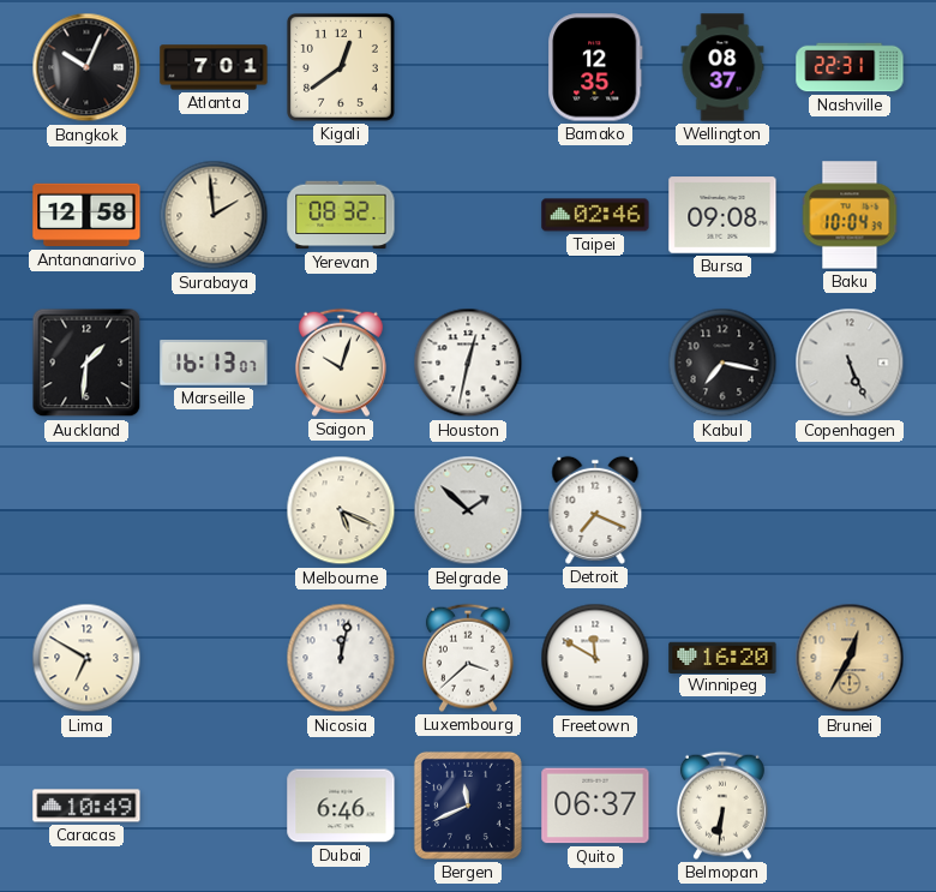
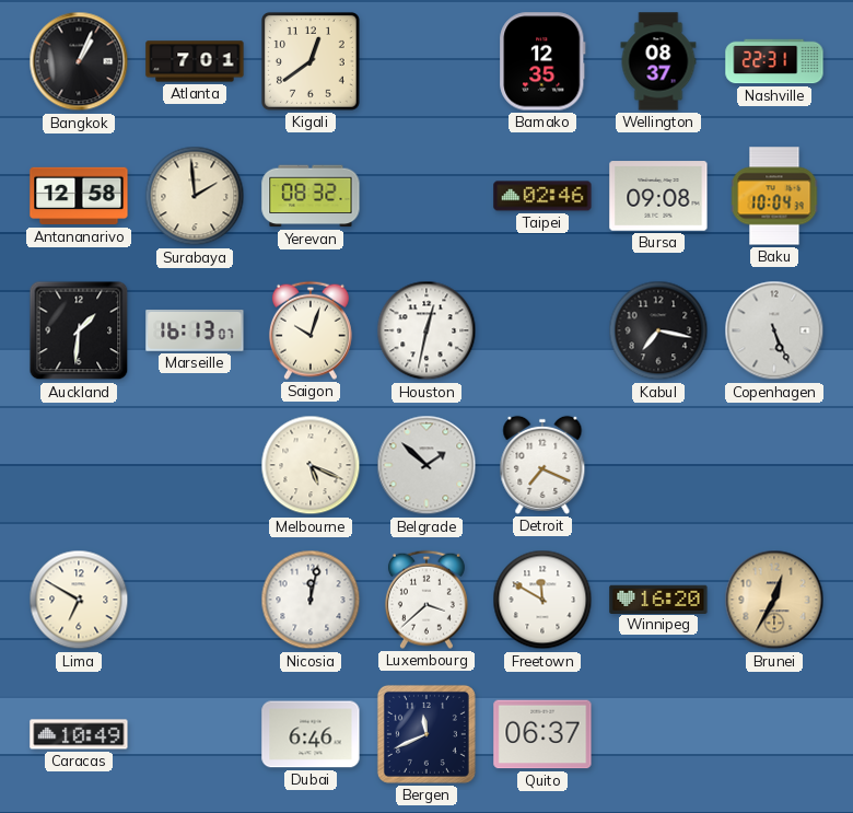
Bangkok: 10:04 -> 1:04 (79, 61)
Belmopan: 6:31 -> none (722, 806)
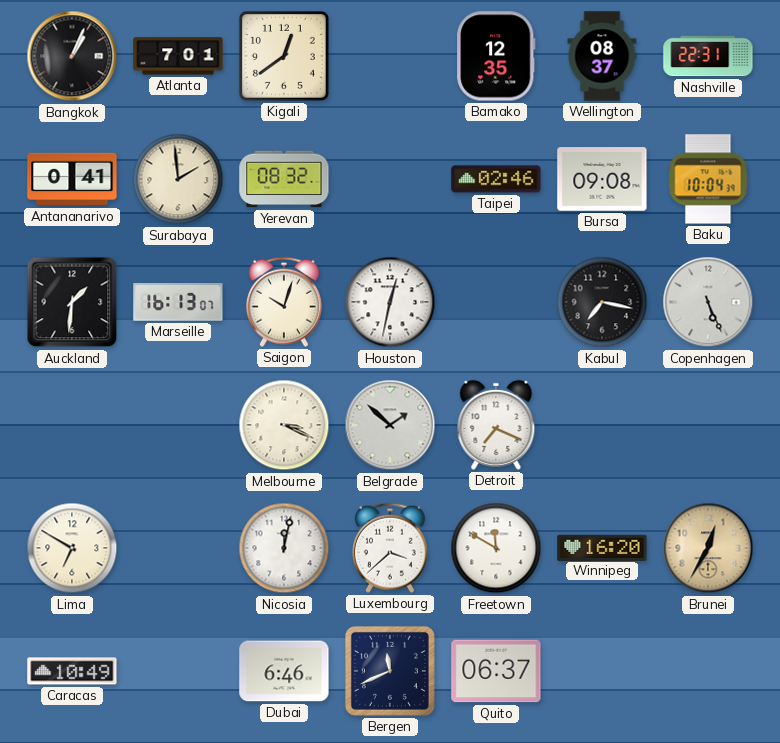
Antananarivo: 12:58 -> 0:41 (72, 179)
Melbourne: 5:19 -> 3:19 (284, 425)
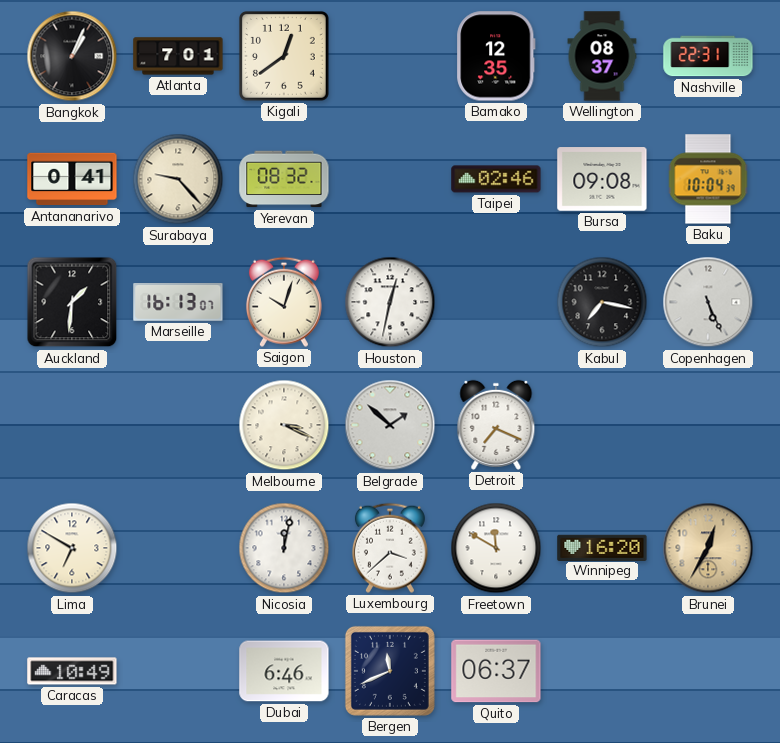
Surabaya: 1:59 -> 9:23 (178, 179)
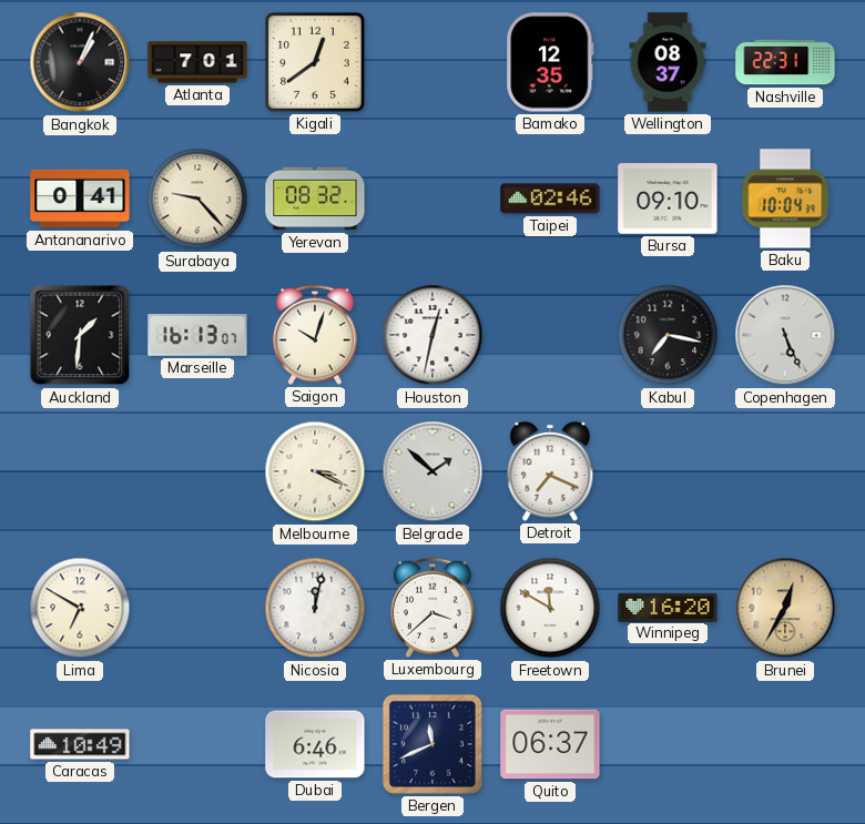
Bursa: 09:08 -> 09:10 (668, 199)
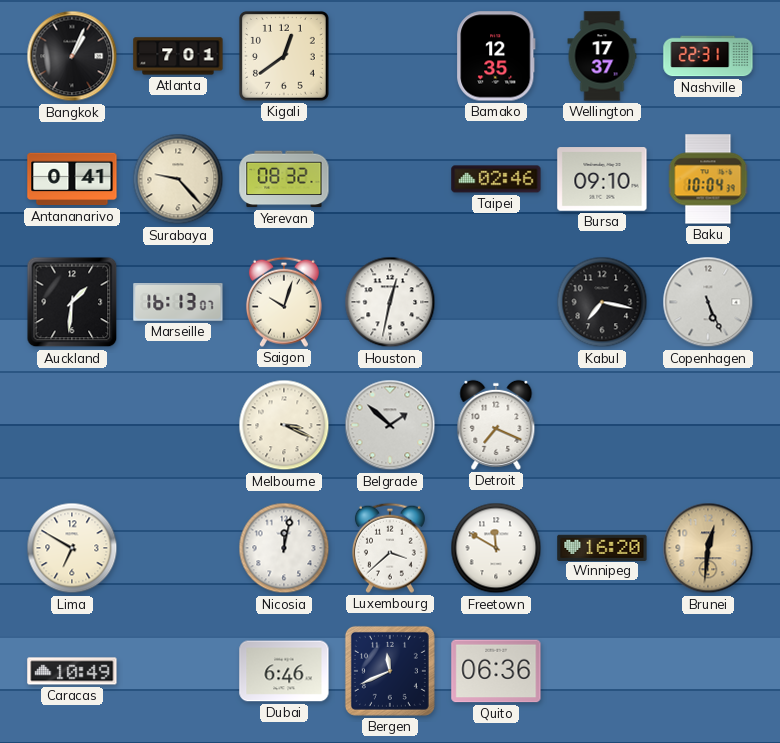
Wellington: 08:37 -> 17:37 (602, 56)
Brunei: 12:35 -> 12:31 (708, 548)
Quito: 06:37 -> 06:36 (496, 671)
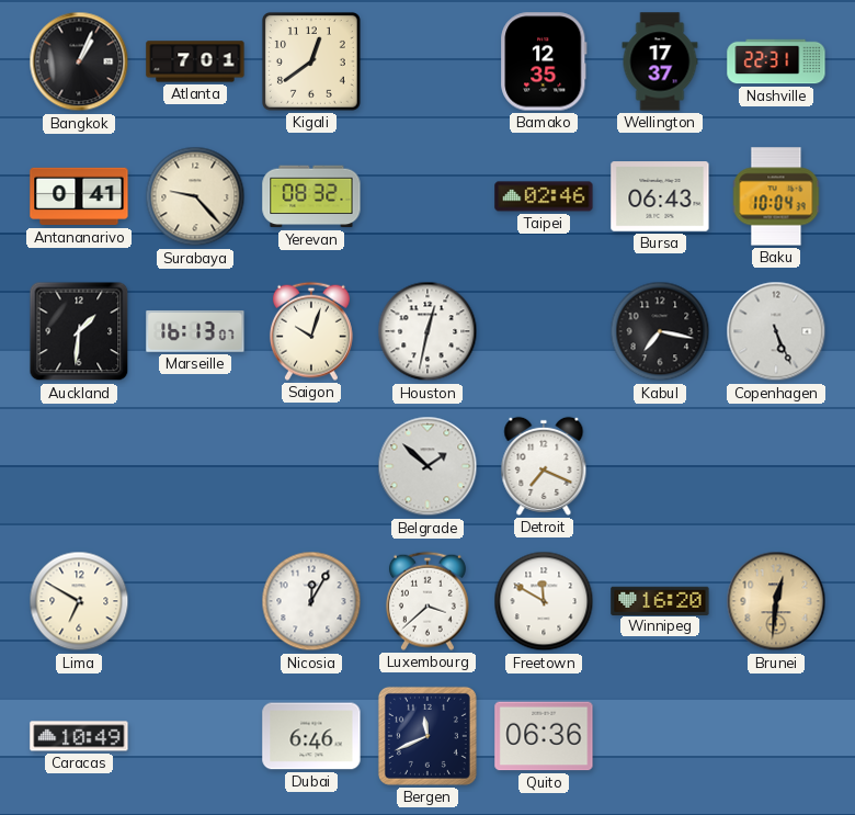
Bursa: 09:10 -> 06:43 (660, 196)
Melbourne: 3:19 -> none (284, 425)
Nicosia: 12:02 -> 12:05 (311, 601)
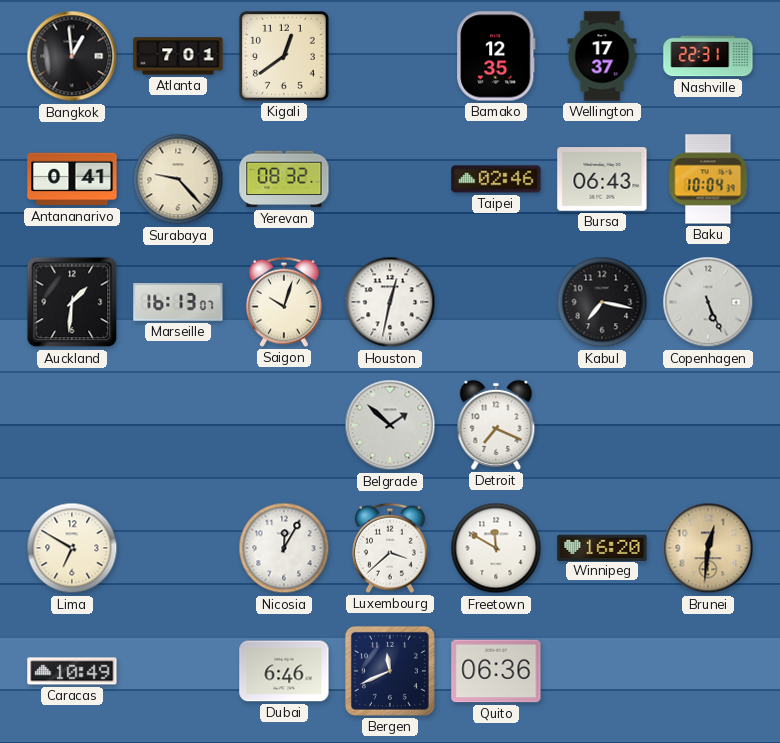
Bangkok: 1:04 -> 12:59 (72, 56)
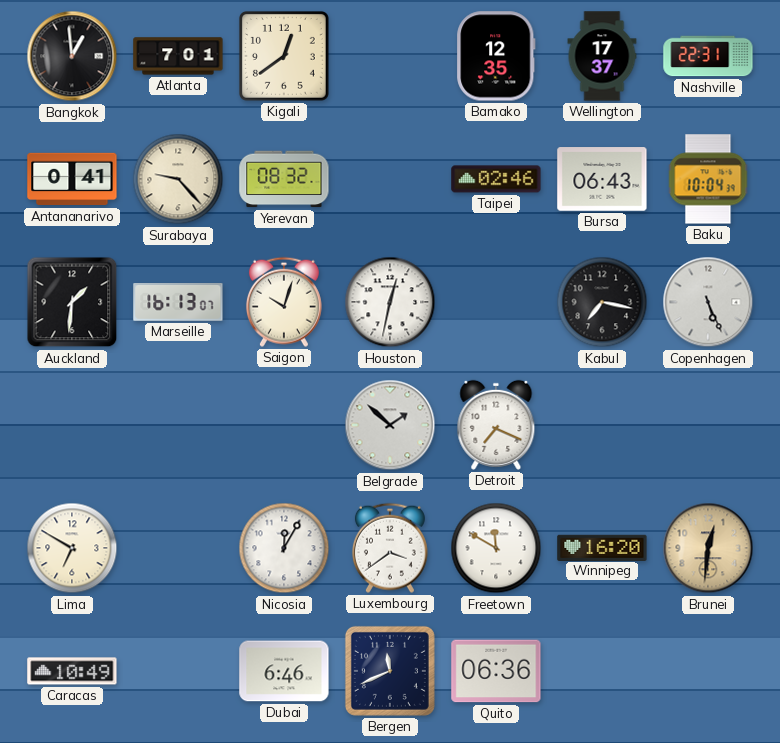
Luxembourg: 3:38 -> 3:39 (390, 548)
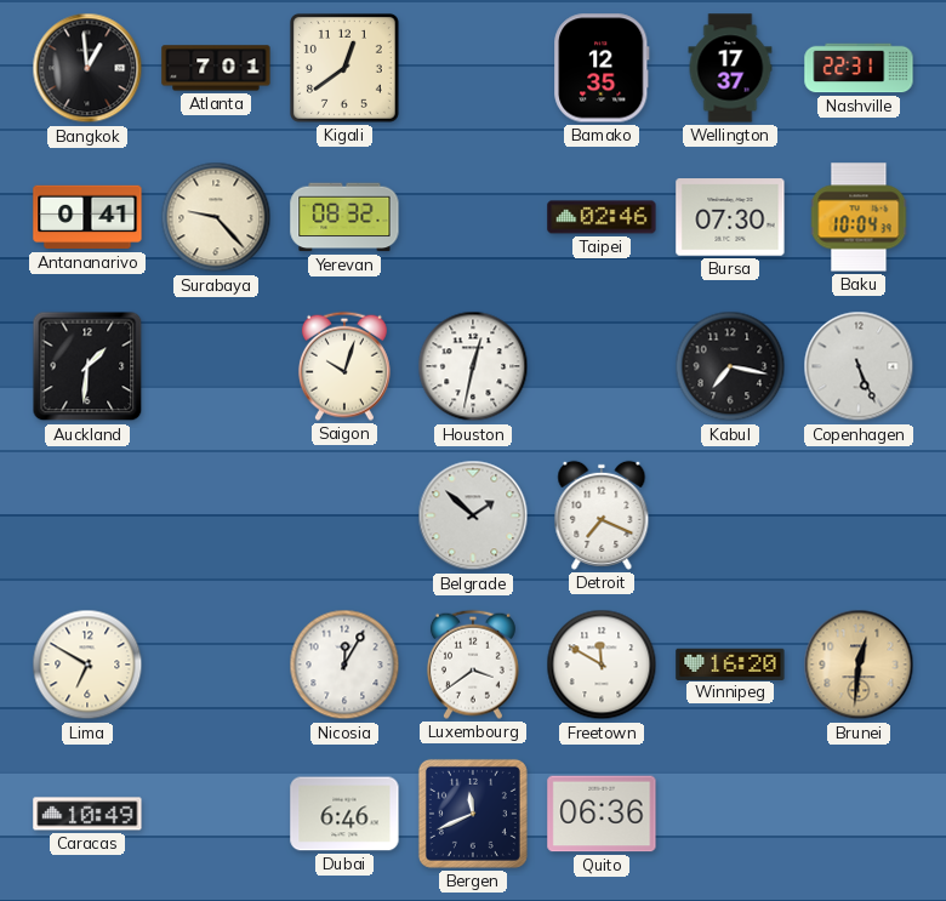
Bursa: 06:43 -> 07:30 (730, 217)
Marseille: 16:13 -> none (178, 303)
